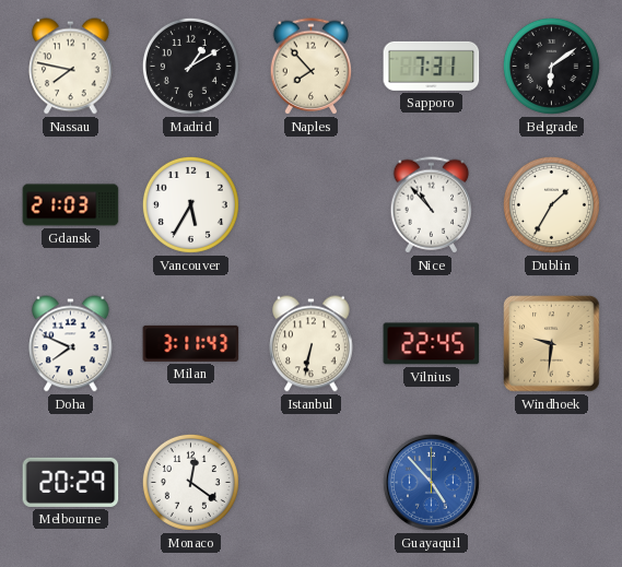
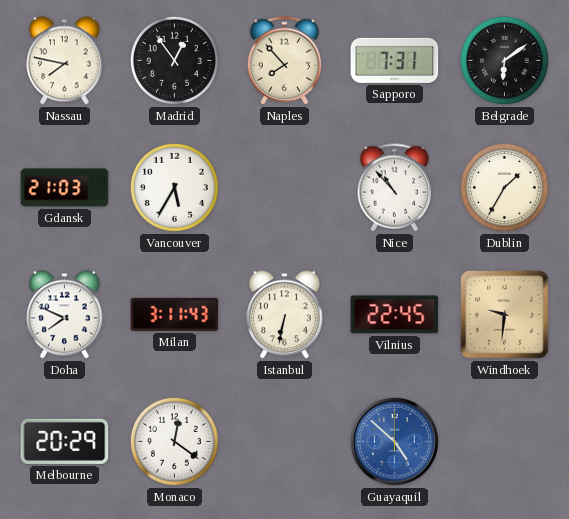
Madrid: 1:10 -> 12:54 (174, 60)
Guayaquil: 4:53 -> 4:52 (394, 441)
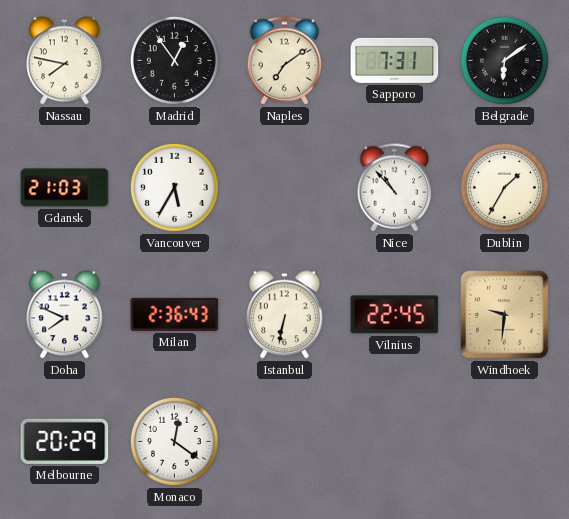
Naples: 7:53 -> 7:09 (285, 61)
Milan: 3:11 -> 2:36 (175, 314)
Guayaquil: 4:52 -> none (394, 441)
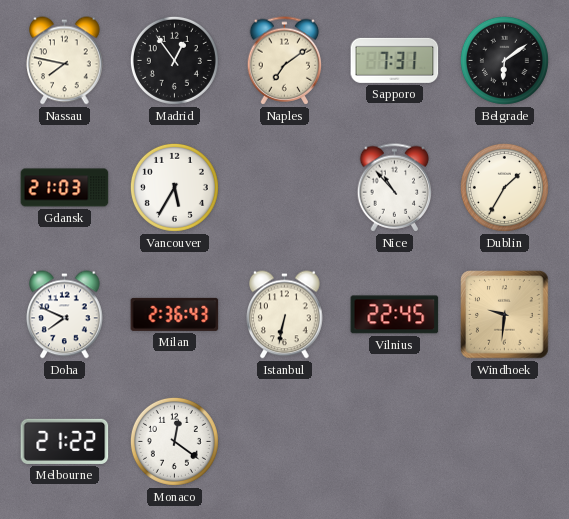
Melbourne: 20:29 -> 21:22 (65, 441)
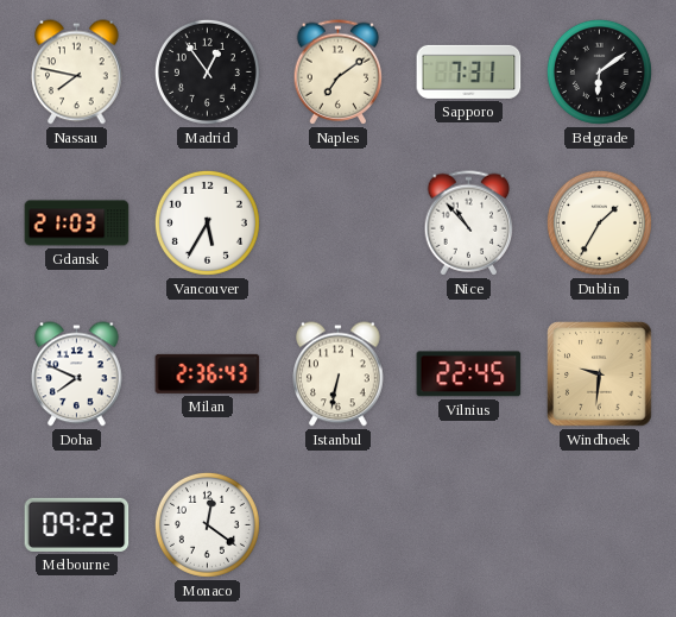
Melbourne: 21:22 -> 09:22 (77, 524)
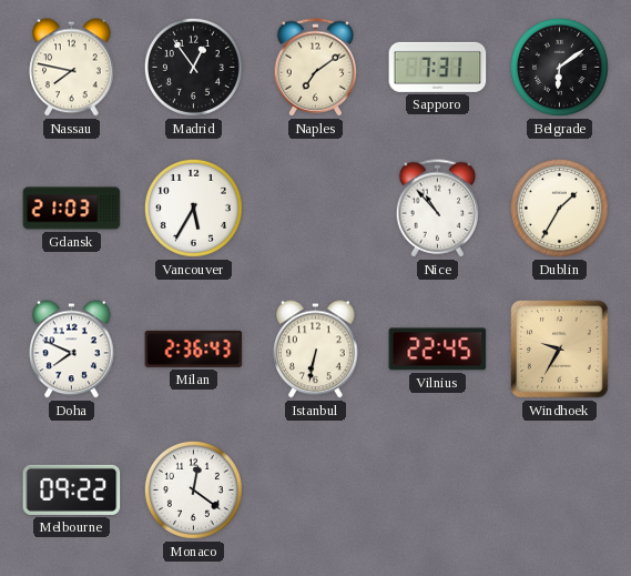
Windhoek: 9:31 -> 9:35 (560, 350)
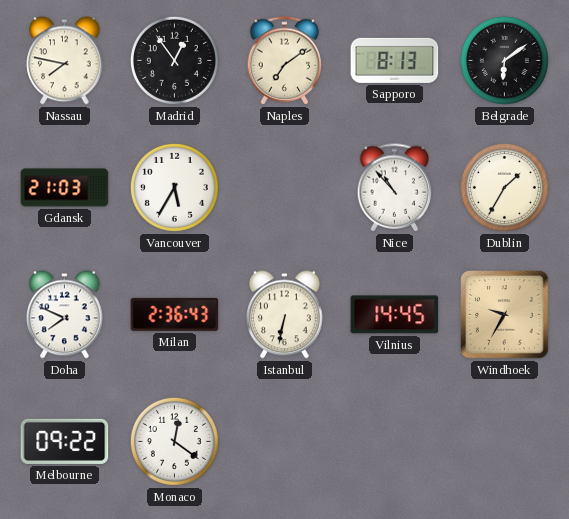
Sapporo: 7:31 -> 8:13 (395, 60)
Vilnius: 22:45 -> 14:45 (395, 315)
